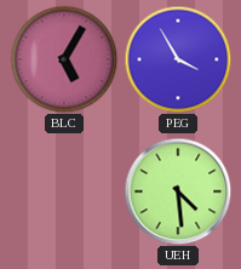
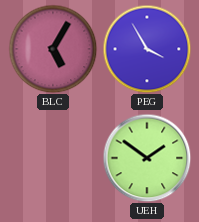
UEH: 4:29 -> 1:51 (147, 158)
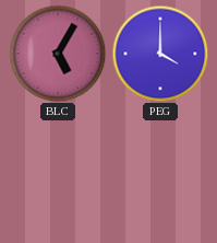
PEG: 3:55 -> 4:00 (160, 54)
UEH: 1:51 -> none (147, 158)
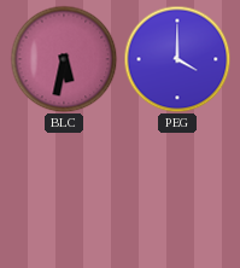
BLC: 5:05 -> 5:32 (64, 59)
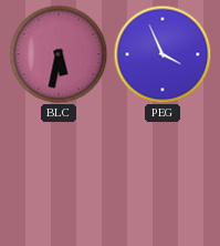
PEG: 4:00 -> 3:56 (163, 54)
